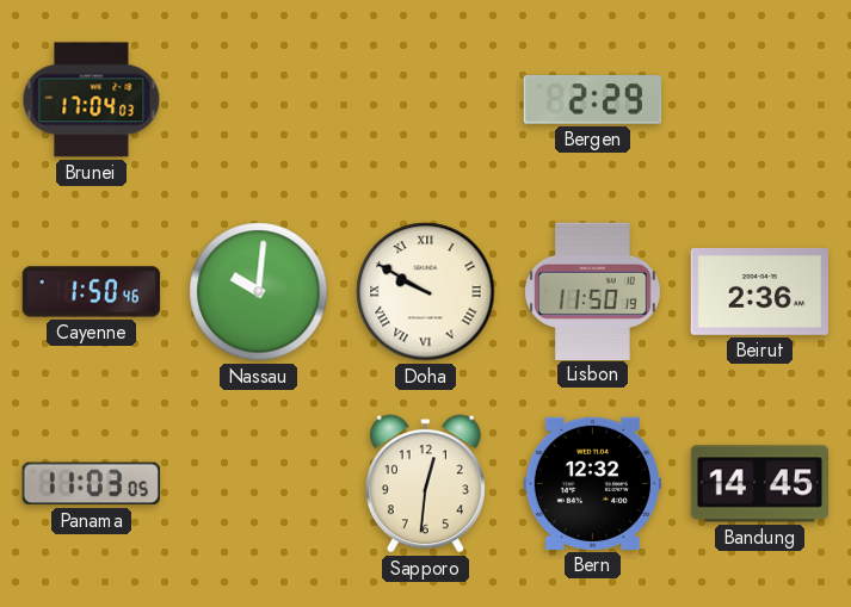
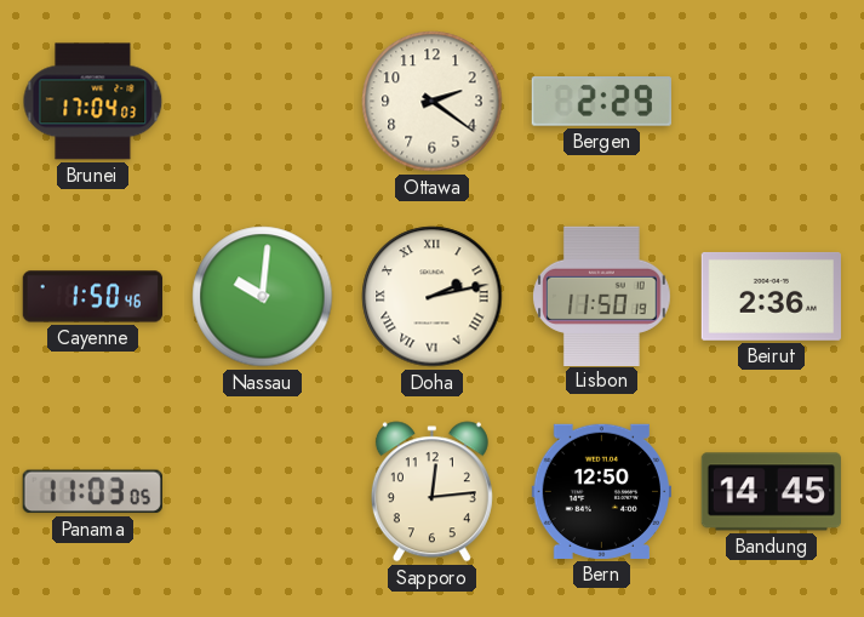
Ottawa: none -> 2:21 (433, 102)
Doha: 9:50 -> 2:13 (433, 297)
Sapporo: 12:31 -> 12:14 (431, 492)
Bern: 12:32 -> 12:50 (601, 491)
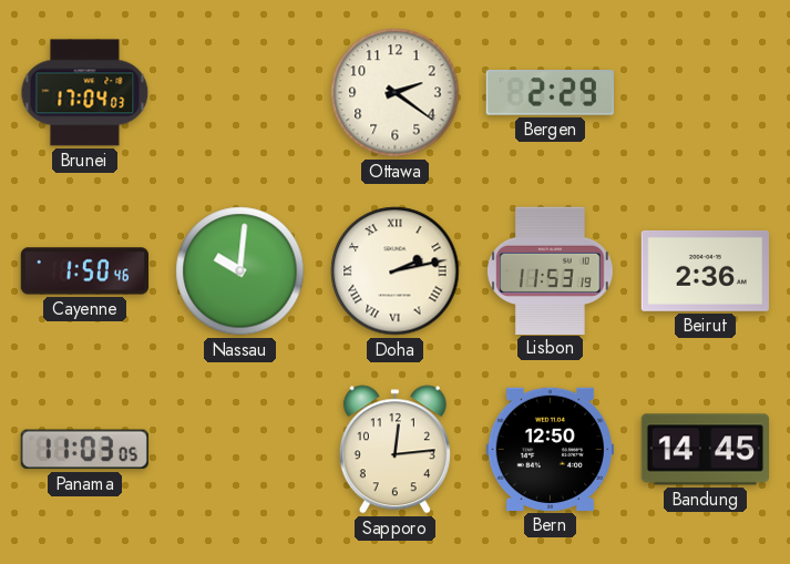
Lisbon: 11:50 -> 11:53 (551, 270)
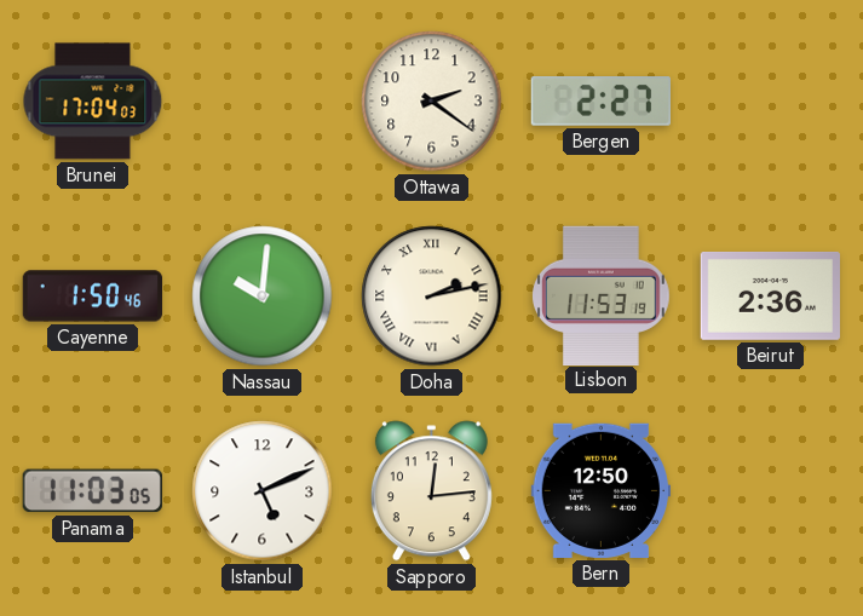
Bergen: 2:29 -> 2:27 (600, 102)
Istanbul: none -> 5:11 (263, 491)
Bandung: 14:45 -> none (705, 450)
